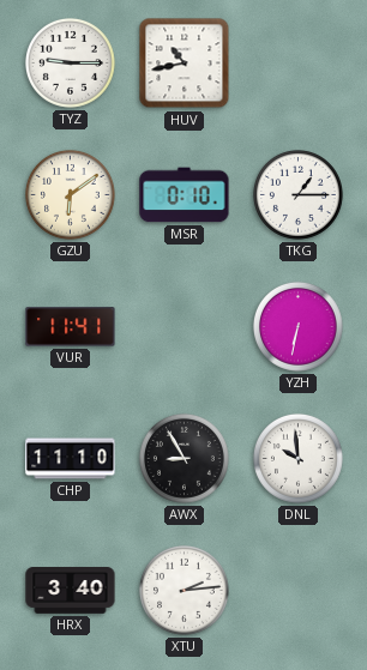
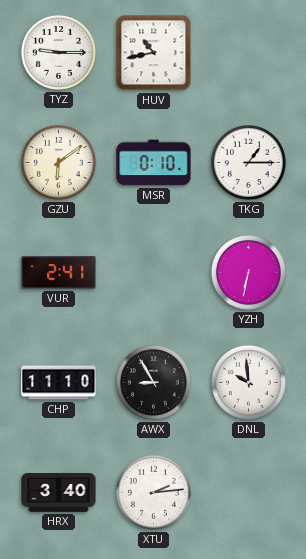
VUR: 11:41 -> 2:41 (59, 273)
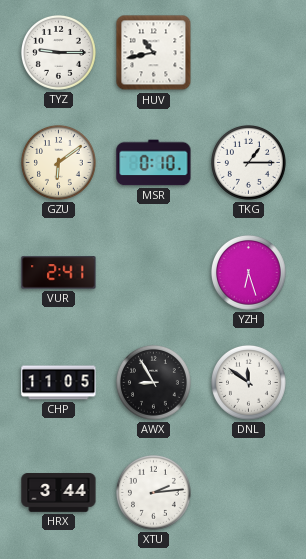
YZH: 6:32 -> 6:27 (248, 272)
CHP: 11:10 -> 11:05 (59, 383)
DNL: 9:59 -> 11:51 (248, 382)
HRX: 3:40 -> 3:44 (59, 493)
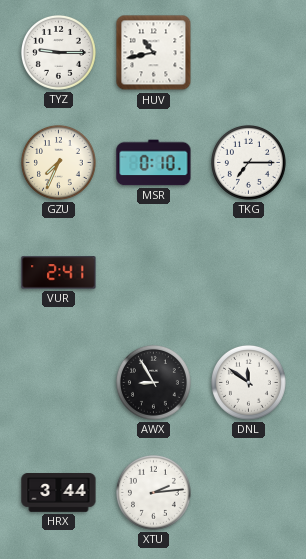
GZU: 6:09 -> 7:34 (58, 162)
TKG: 1:15 -> 7:15 (248, 162)
YZH: 6:27 -> none (248, 272)
CHP: 11:05 -> none (59, 383)
